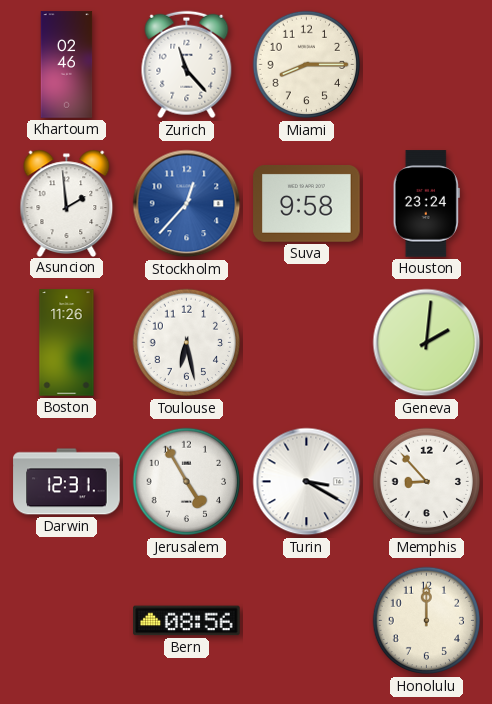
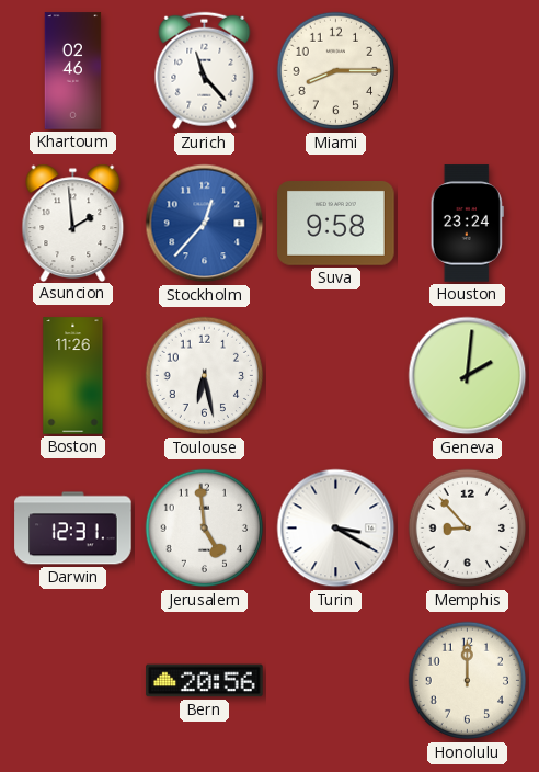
Jerusalem: 4:55 -> 4:59 (205, 529)
Bern: 08:56 -> 20:56 (205, 681)
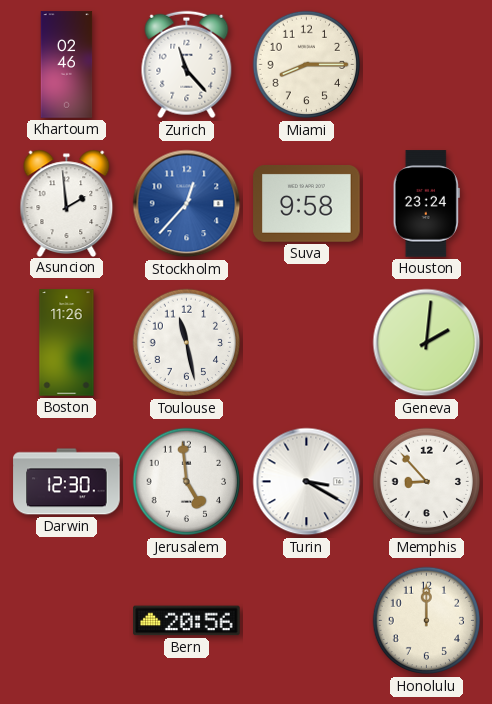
Toulouse: 6:28 -> 11:28 (187, 343)
Darwin: 12:31 -> 12:30 (67, 482)
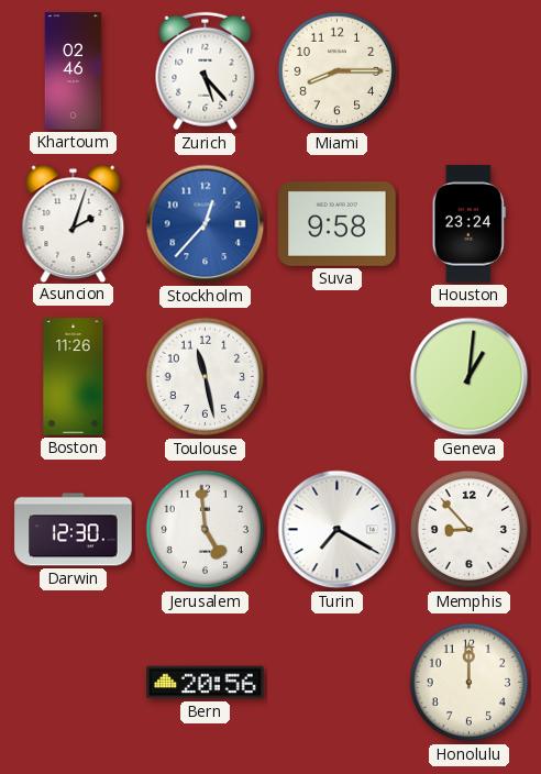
Zurich: 11:23 -> 5:23 (206, 71)
Asuncion: 1:59 -> 2:03 (74, 223)
Geneva: 2:01 -> 1:01 (470, 377)
Turin: 3:20 -> 7:20 (338, 530)
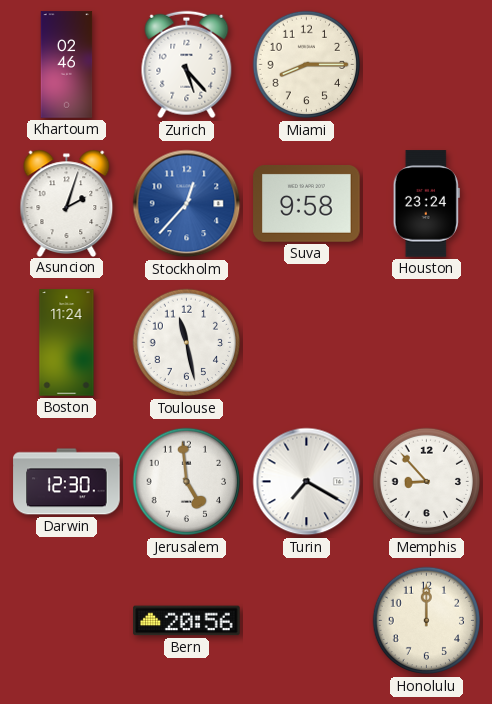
Boston: 11:26 -> 11:24 (67, 343)
Geneva: 1:01 -> none (470, 377)
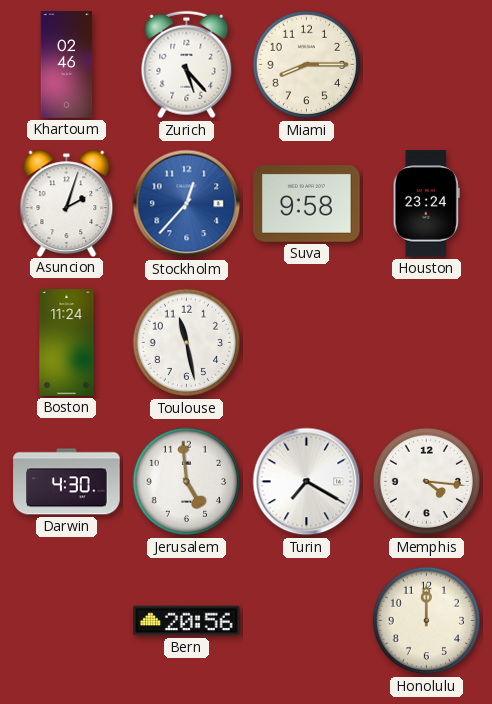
Darwin: 12:30 -> 4:30 (67, 482)
Memphis: 8:53 -> 4:16 (427, 482)
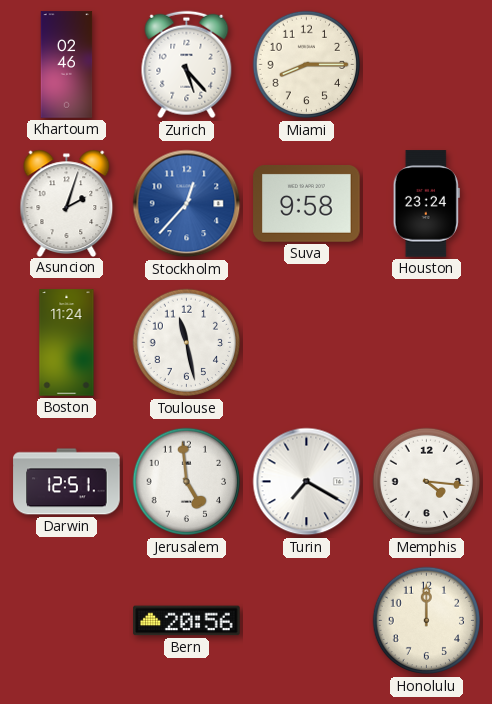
Darwin: 4:30 -> 12:51 (67, 482)
